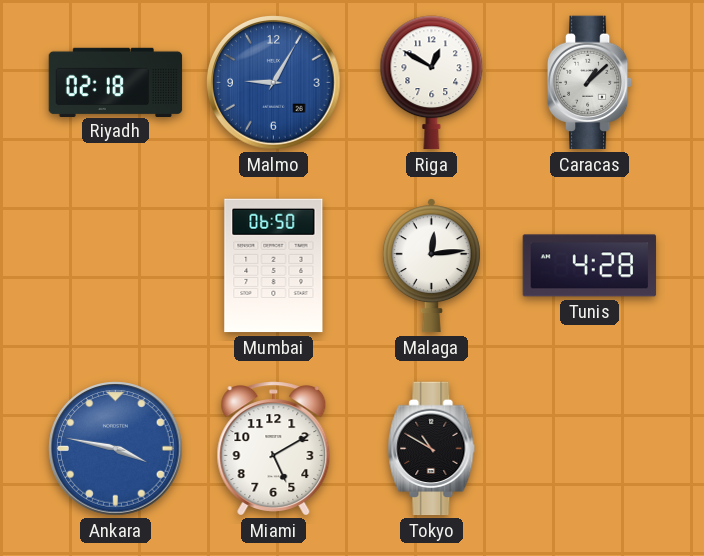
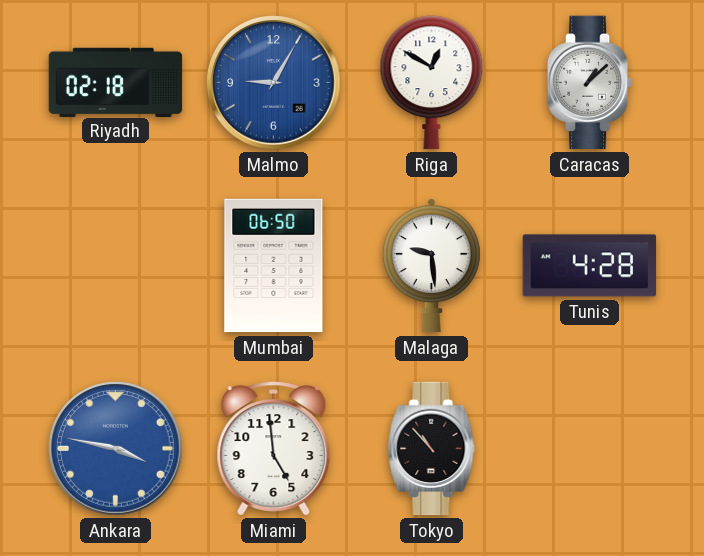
Malaga: 12:14 -> 9:29 (431, 266)
Miami: 5:10 -> 4:59 (274, 449)
Tokyo: 10:50 -> 10:53 (432, 449)
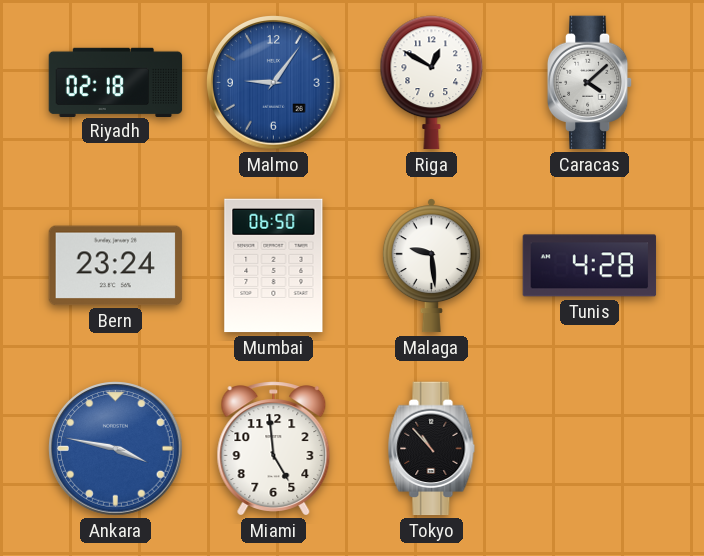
Malmo: 9:05 -> 9:06 (274, 83)
Caracas: 1:08 -> 4:08 (590, 83)
Bern: none -> 23:24 (116, 266)
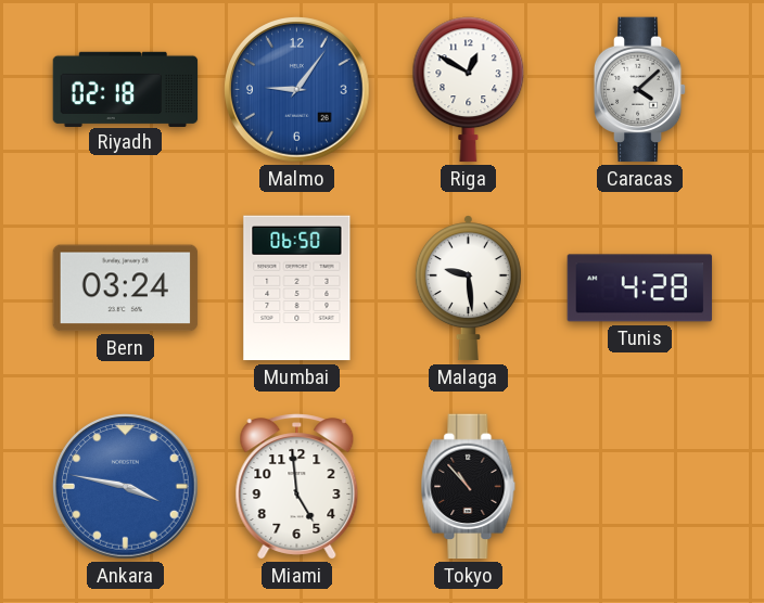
Bern: 23:24 -> 03:24 (126, 288)
